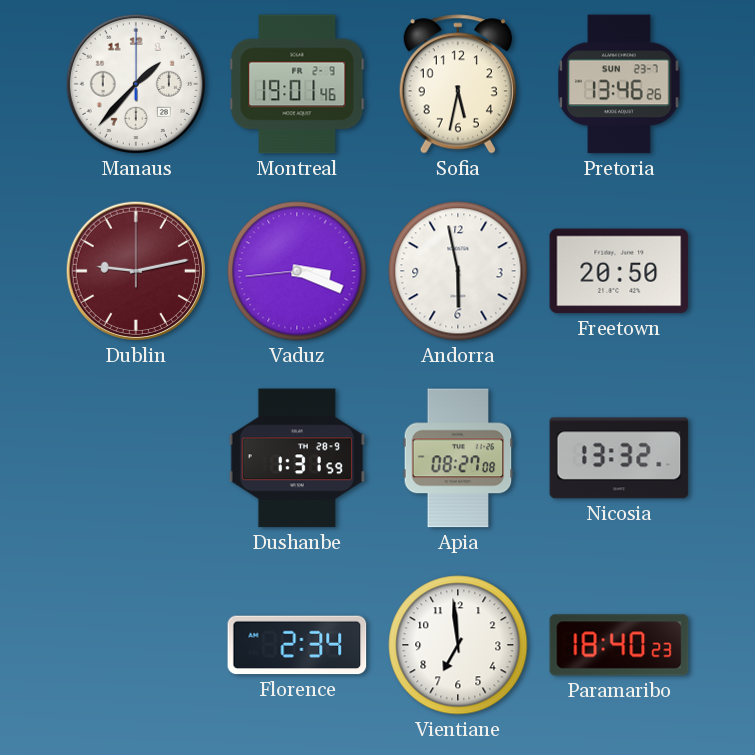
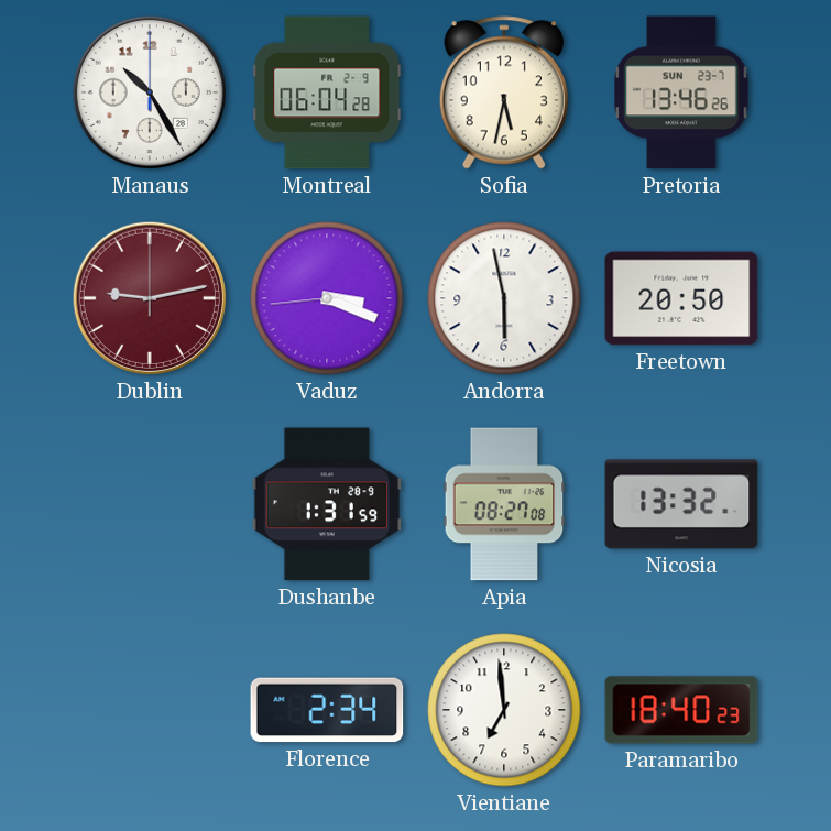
Manaus: 1:37 -> 10:25 (150, 92)
Montreal: 19:01 -> 06:04 (327, 92)
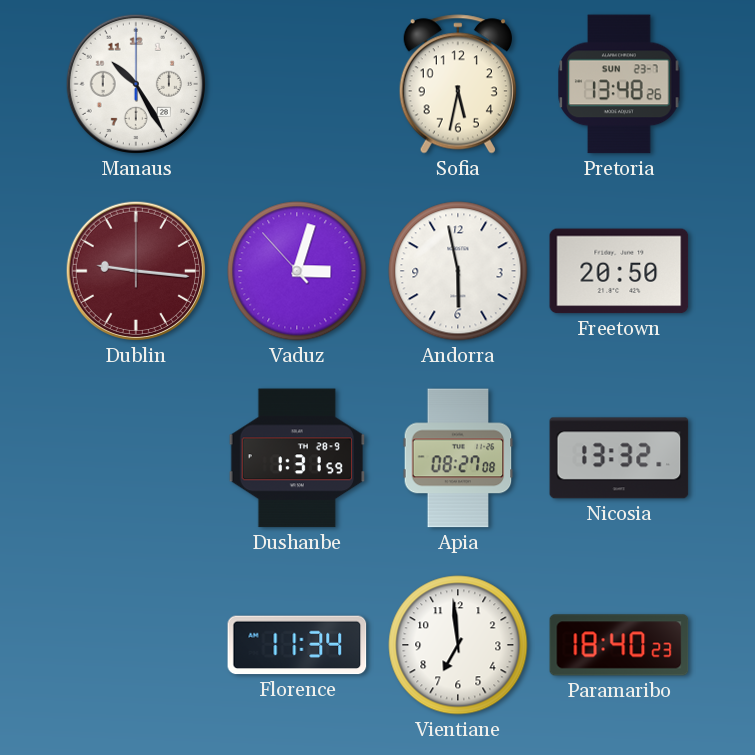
Montreal: 06:04 -> none (327, 92)
Pretoria: 13:46 -> 13:48 (619, 84)
Dublin: 9:13 -> 9:16 (136, 271)
Vaduz: 3:18 -> 3:02 (297, 271)
Florence: 2:34 -> 11:34 (297, 645)
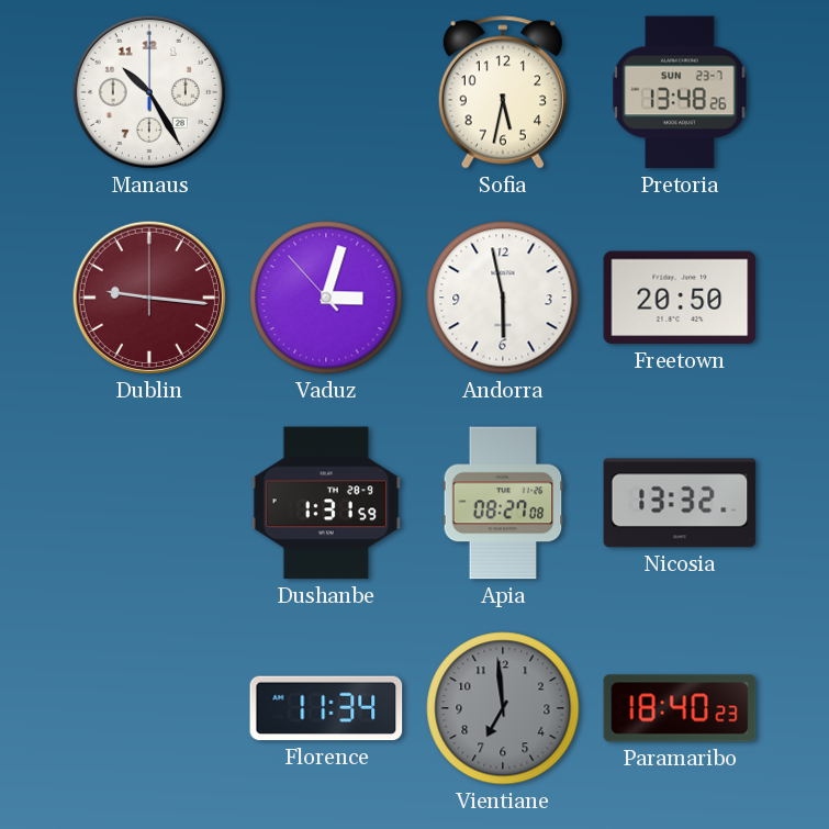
Vientiane dial: white -> grey (503, 708)
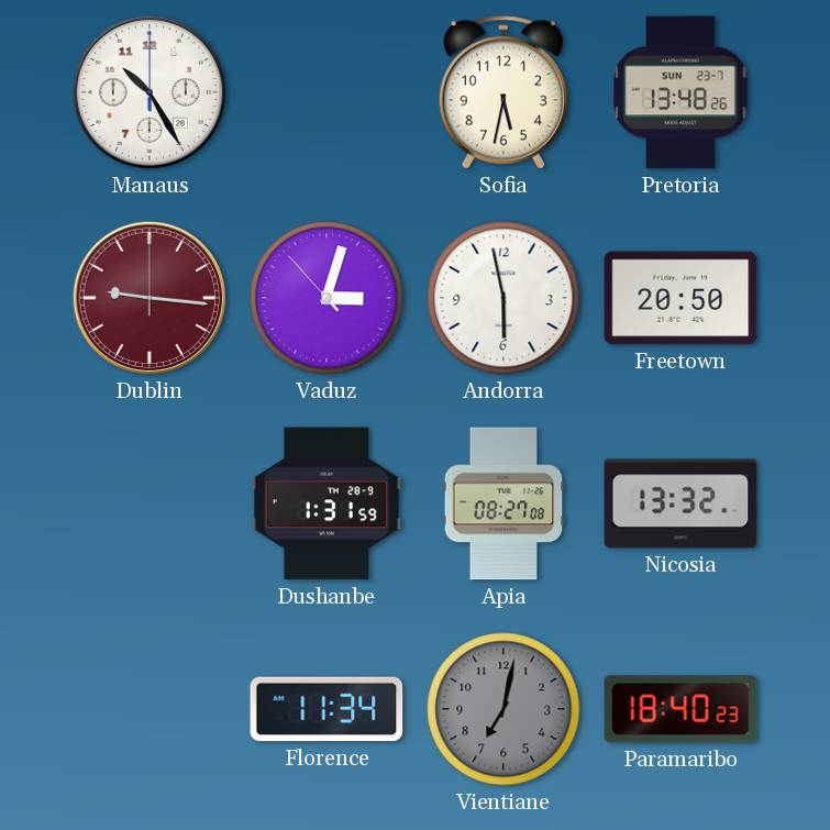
Vientiane: 6:59 -> 7:02 (503, 709)
